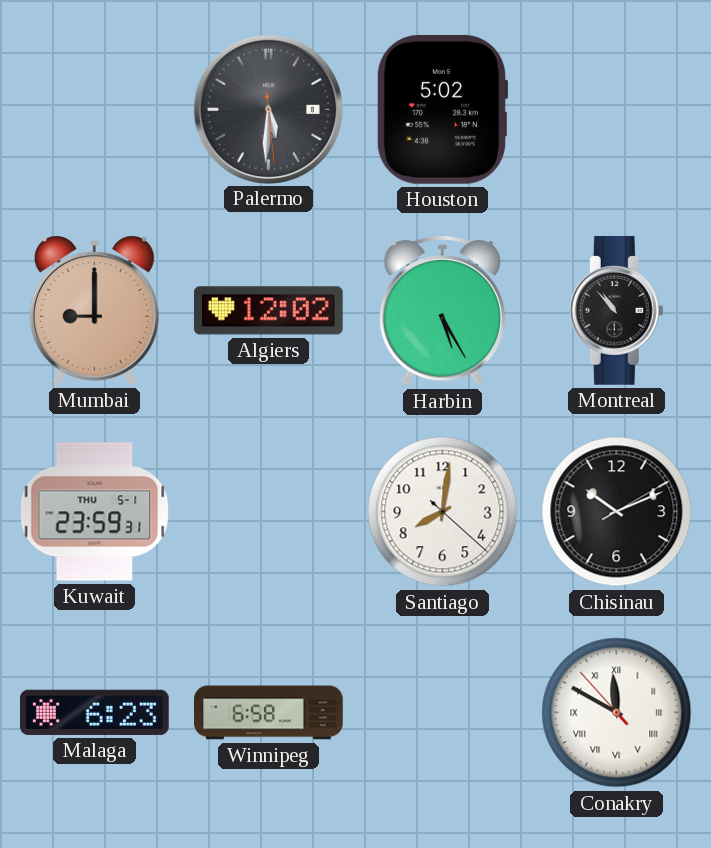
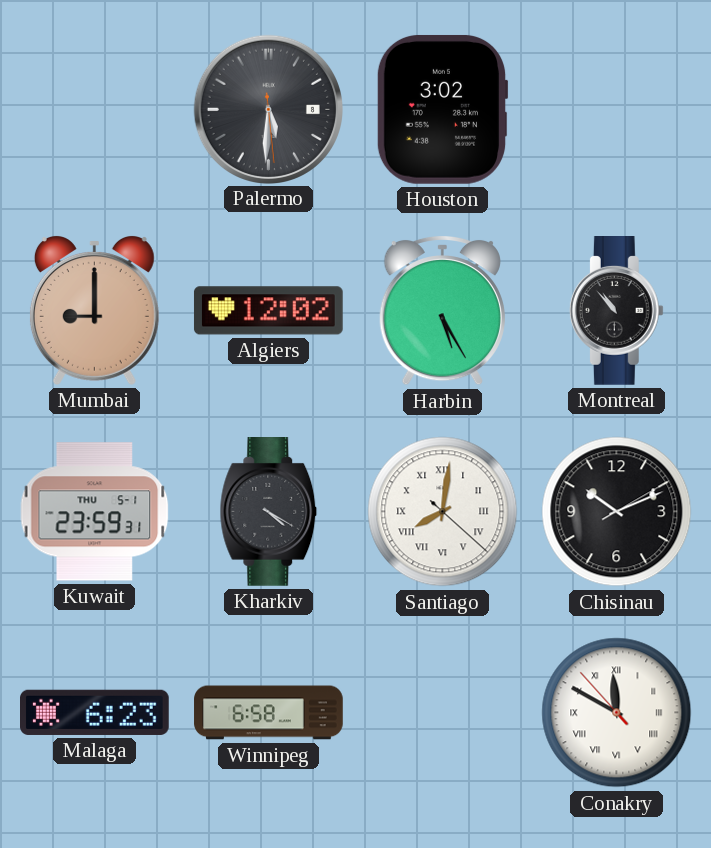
Houston: 5:02 -> 3:02 (442, 109)
Kharkiv: none -> 4:20 (269, 512)
Santiago numerals: Arabic -> Roman (443, 512)
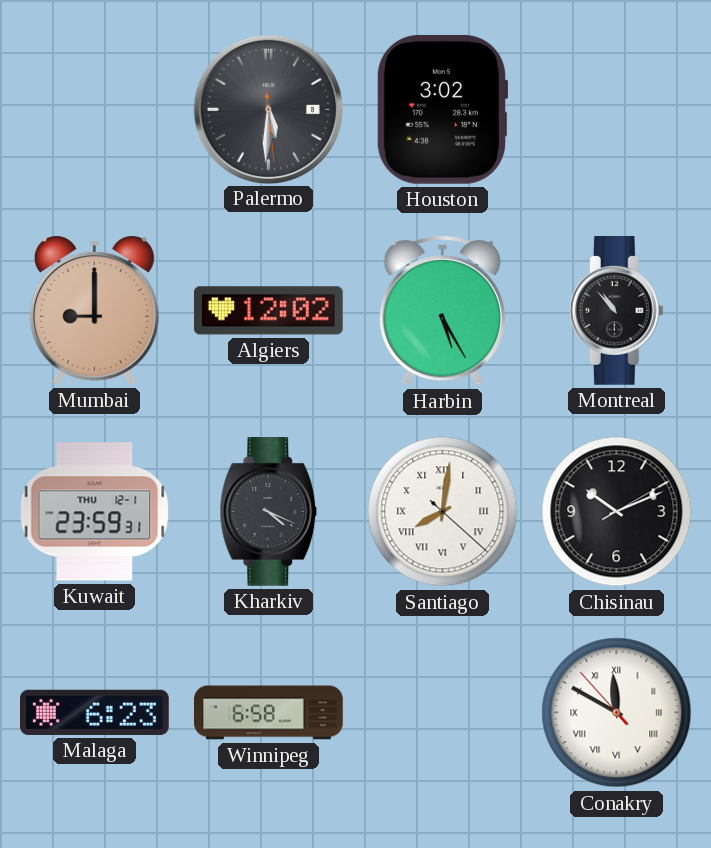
Kuwait date: THU 5-1 -> THU 12-1 (95, 512)
Kharkiv: 4:20 -> 4:19 (269, 512)
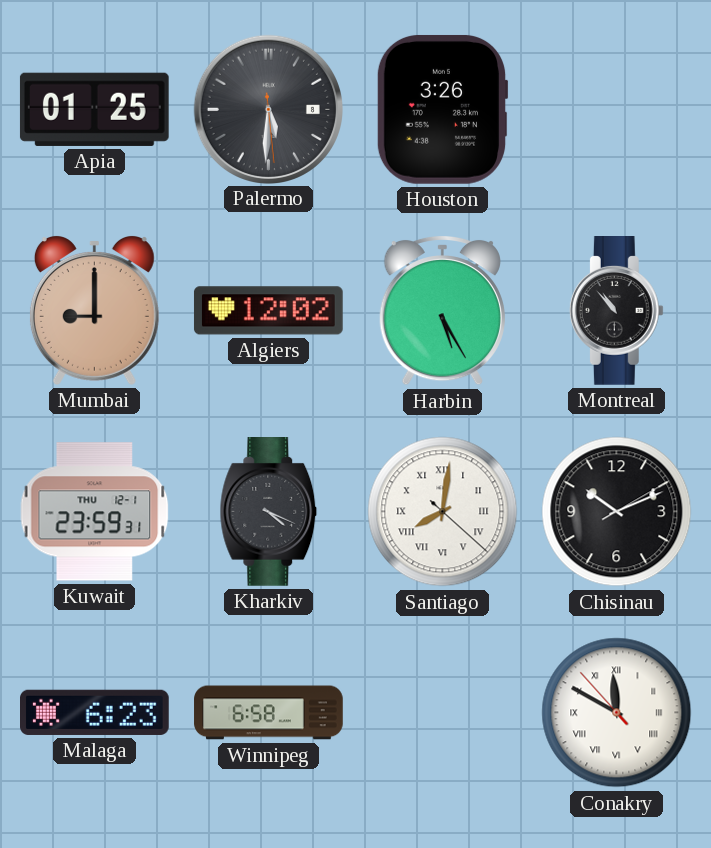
Apia: none -> 01:25 (94, 109)
Houston: 3:02 -> 3:26 (442, 109)
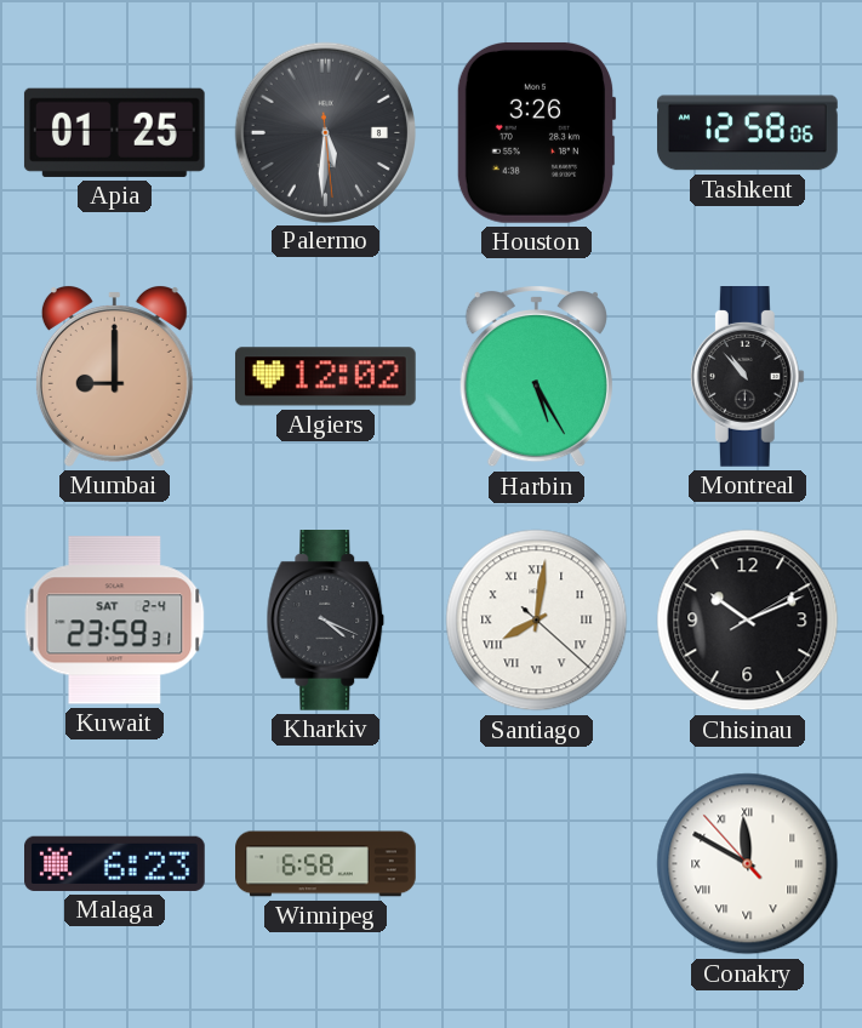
Tashkent: none -> 12:58 (748, 133)
Kuwait date: THU 12-1 -> SAT 2-4 (115, 621)
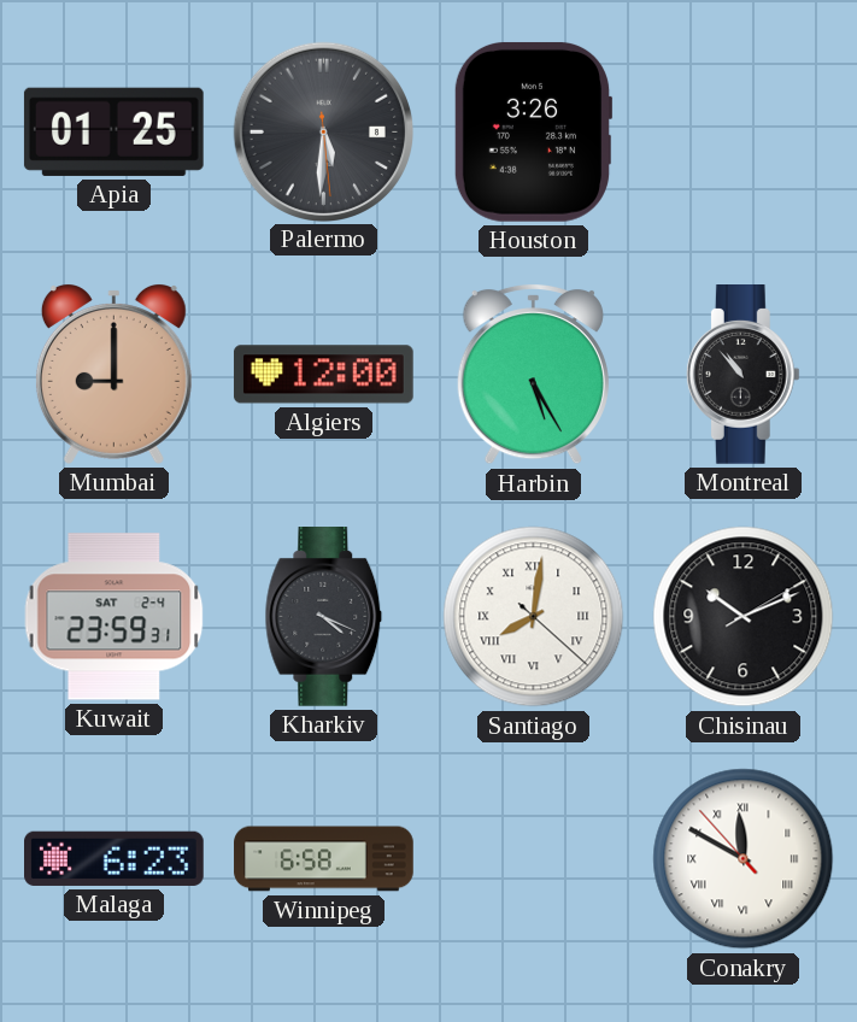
Tashkent: 12:58 -> none (748, 133)
Algiers: 12:02 -> 12:00 (323, 375)
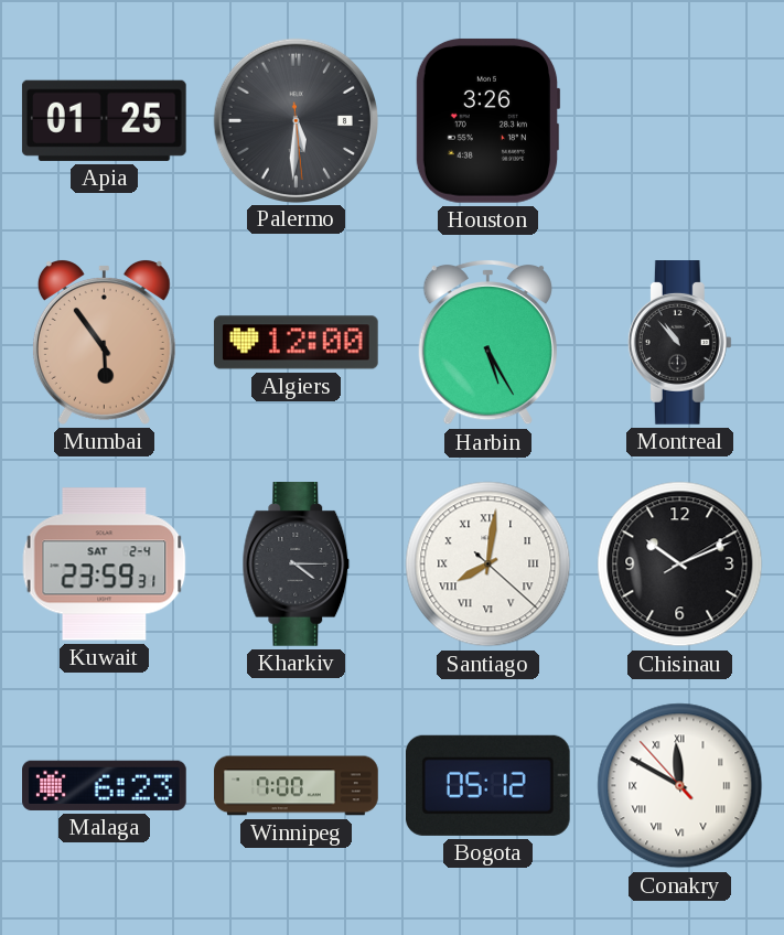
Mumbai: 9:00 -> 5:54 (104, 343)
Kharkiv: 4:19 -> 4:15 (297, 565)
Winnipeg: 6:58 -> 7:00 (297, 786)
Bogota: none -> 05:12 (487, 785)
